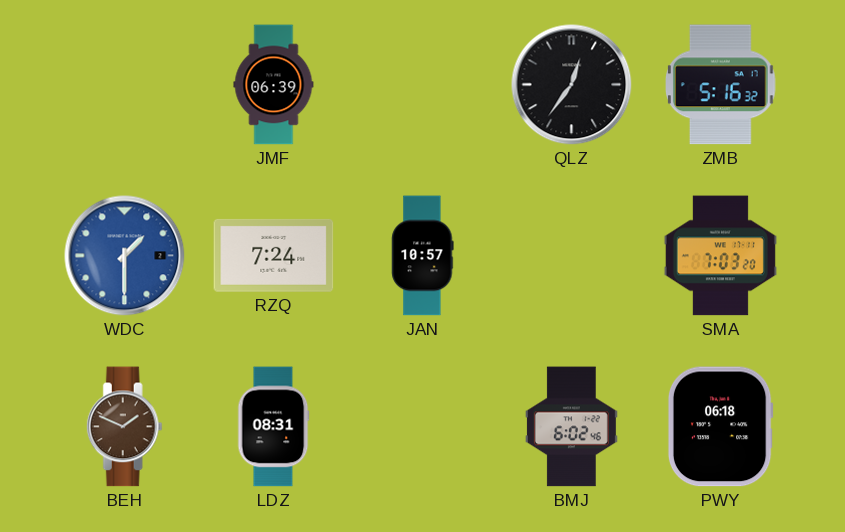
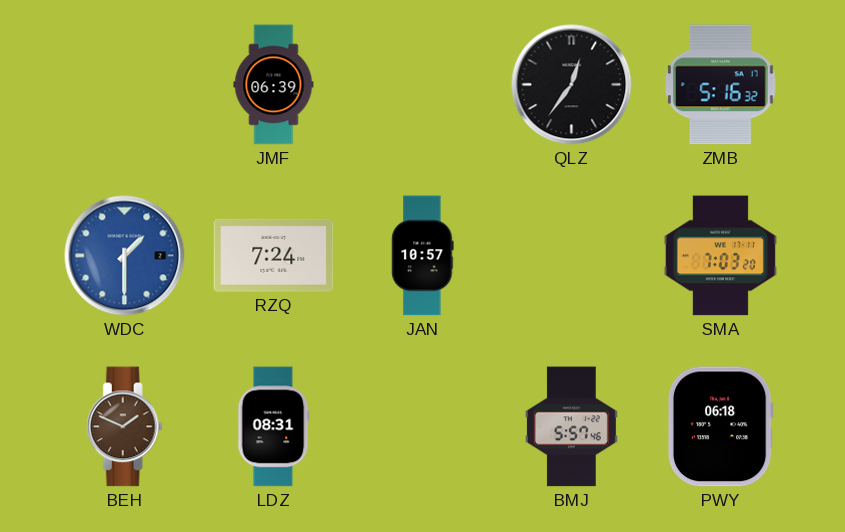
BMJ: 6:02 -> 5:57 (571, 427)
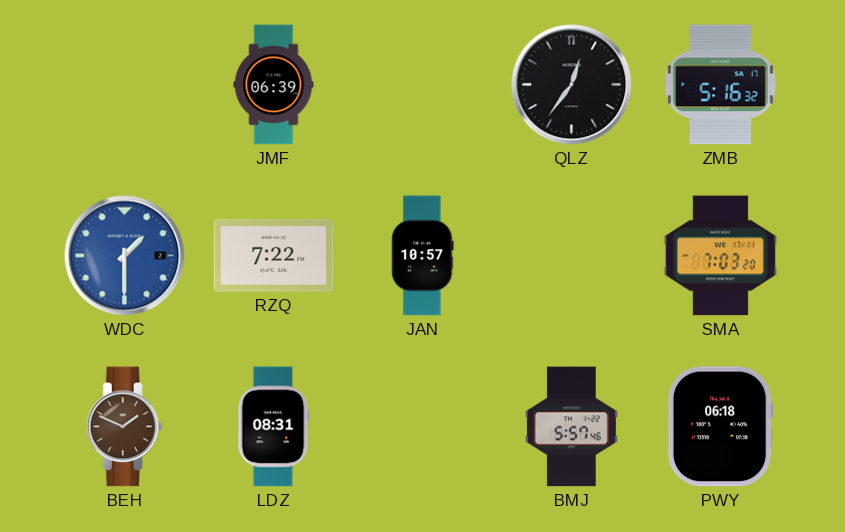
RZQ: 7:24 -> 7:22 (274, 255)
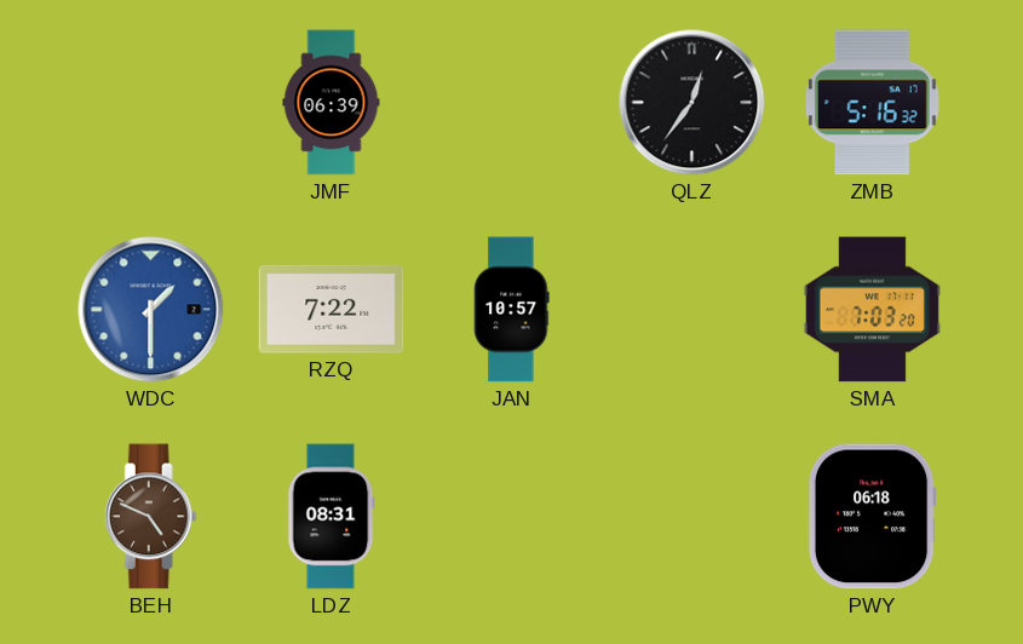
BEH: 1:49 -> 4:49 (150, 517)
BMJ: 5:57 -> none (571, 427)
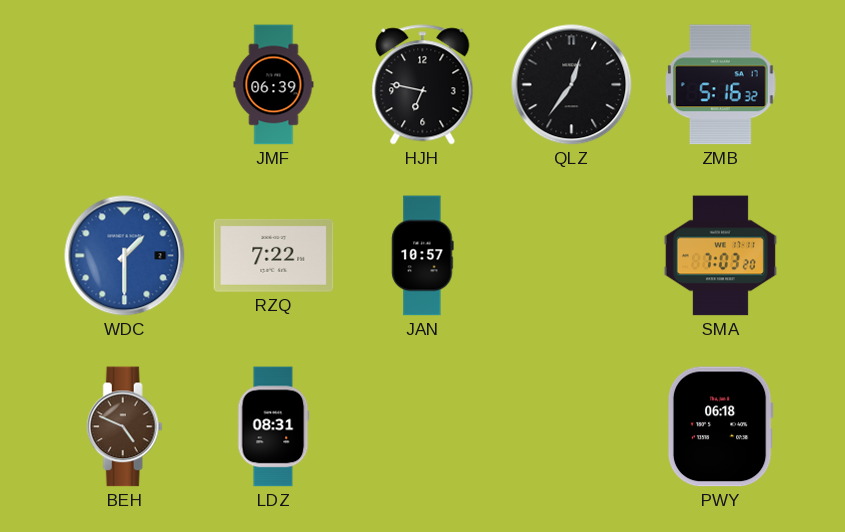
HJH: none -> 6:47 (423, 85)
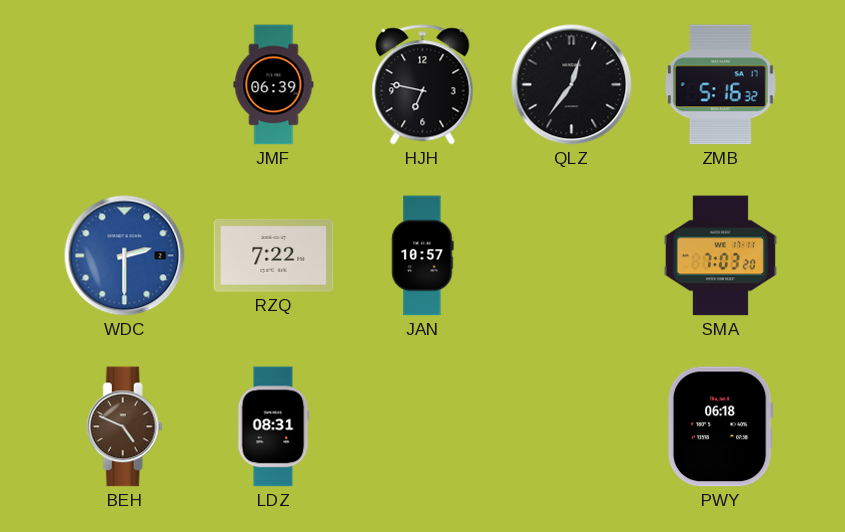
WDC: 1:30 -> 2:30 (125, 256)
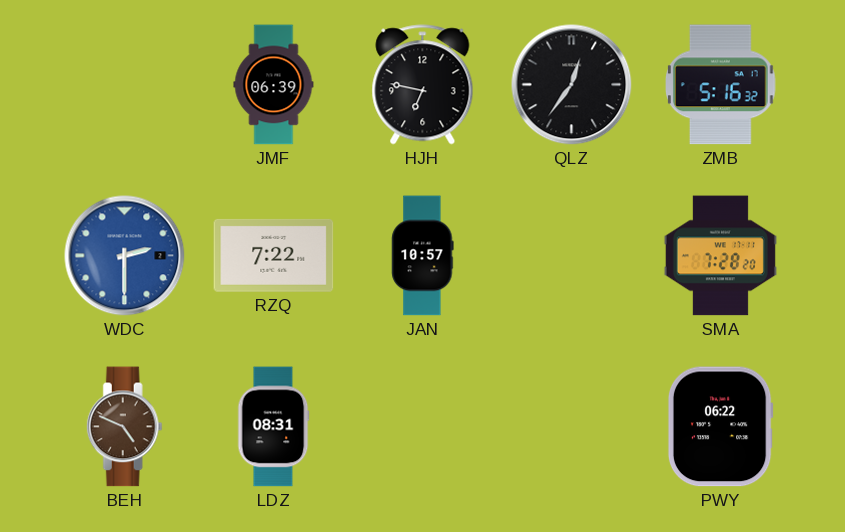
SMA: 7:03 -> 7:28 (720, 256)
PWY: 06:18 -> 06:22 (720, 427)
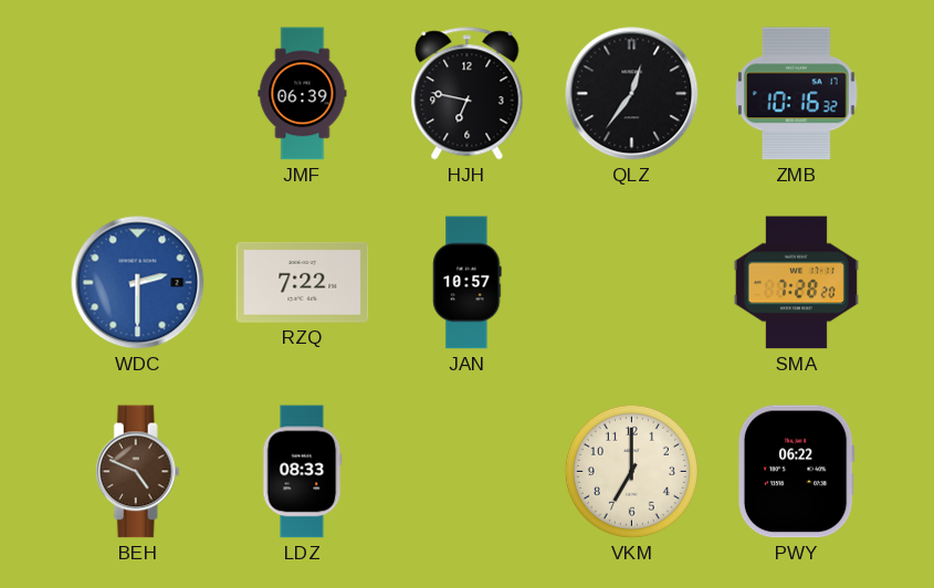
ZMB: 5:16 -> 10:16 (797, 94)
LDZ: 08:31 -> 08:33 (302, 472)
VKM: none -> 7:00 (631, 471)
